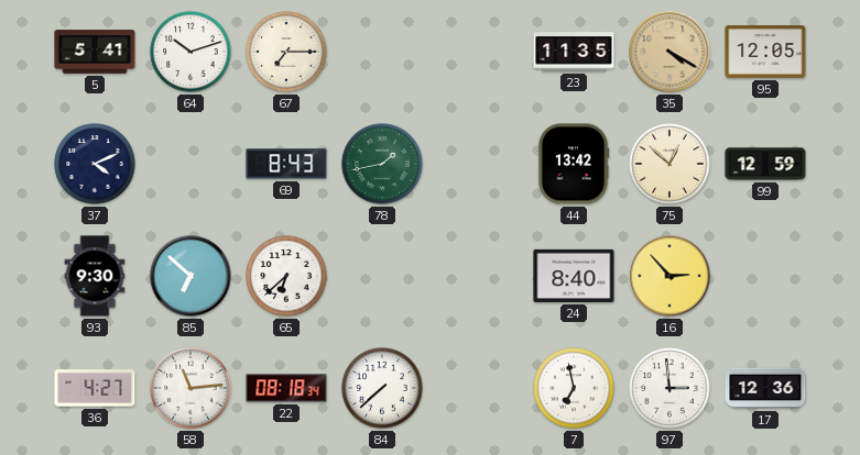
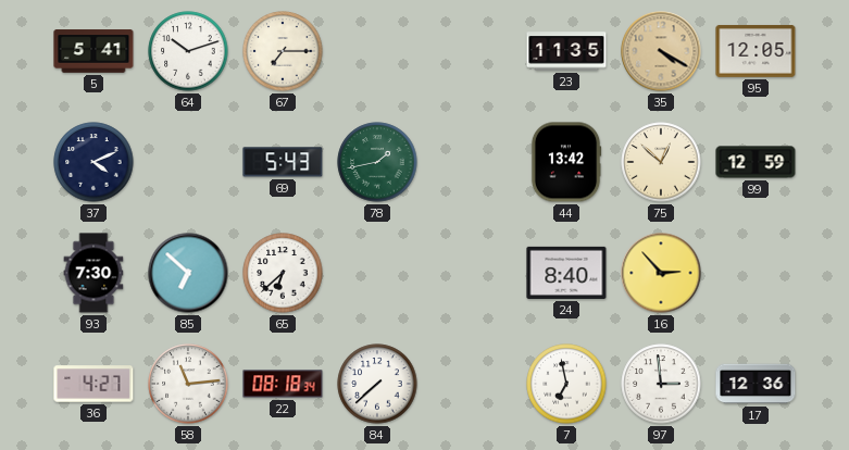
69: 8:43 -> 5:43 (283, 162)
93: 9:30 -> 7:30 (93, 273)
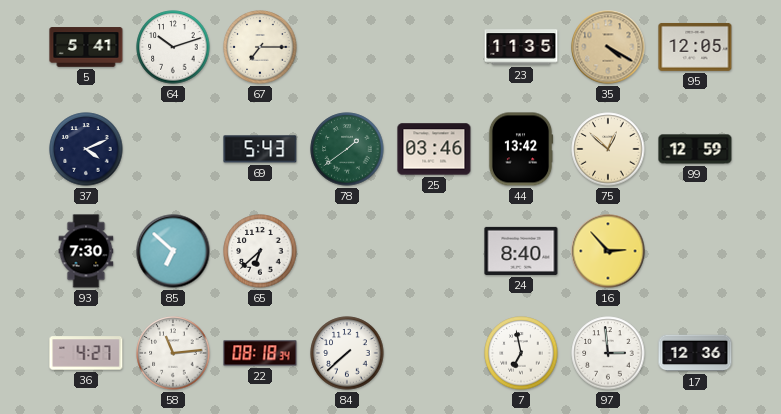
78: 1:43 -> 1:39 (347, 149)
25: none -> 03:46 (434, 149)
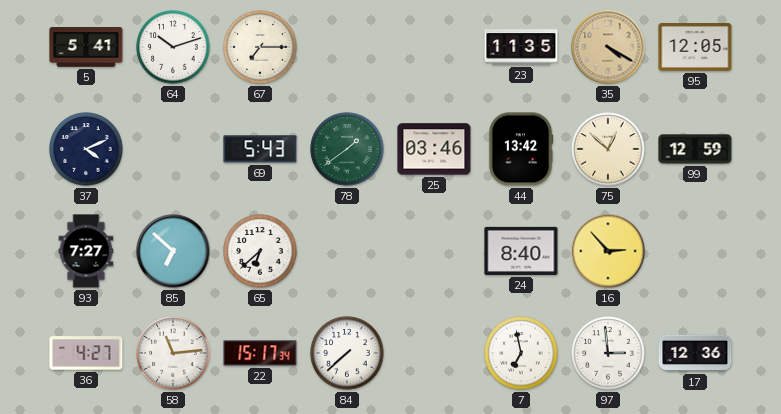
93: 7:30 -> 7:27 (86, 251)
22: 08:18 -> 15:17 (260, 353)
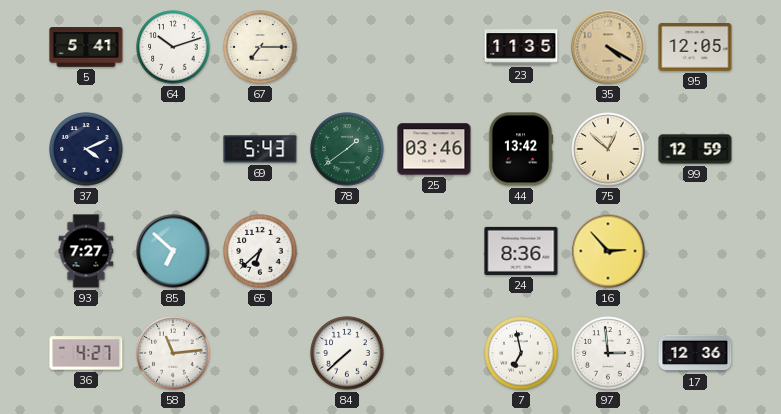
24: 8:40 -> 8:36 (521, 251)
22: 15:17 -> none (260, 353)
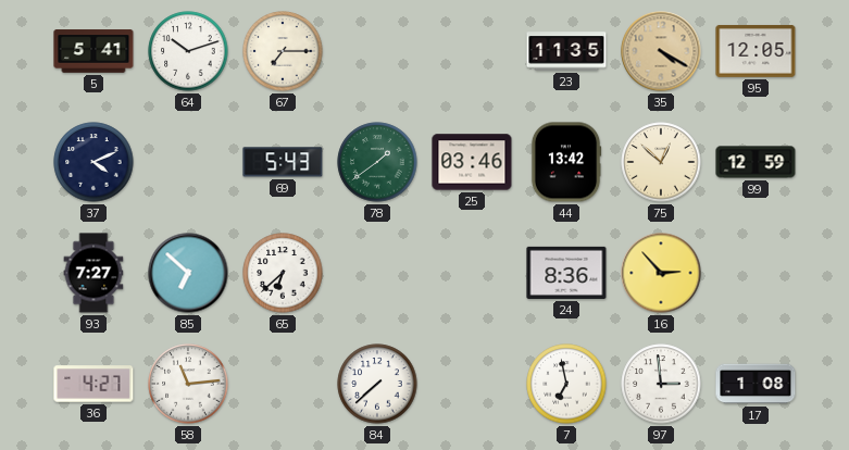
17: 12:36 -> 1:08 (756, 384)
